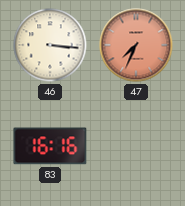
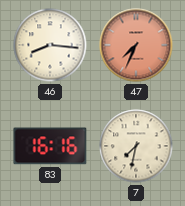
46: 3:16 -> 8:16 (50, 45)
7: none -> 7:32 (136, 146)
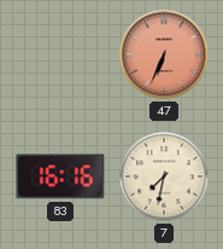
46: 8:16 -> none (50, 45)
47: 7:34 -> 6:34 (164, 54)
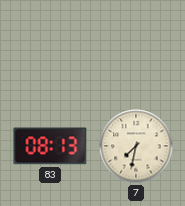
47: 6:34 -> none (164, 54)
83: 16:16 -> 08:13 (50, 146)
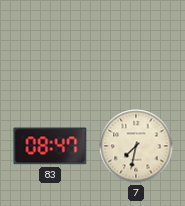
83: 08:13 -> 08:47 (50, 146)
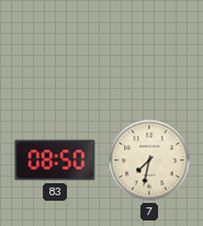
83: 08:47 -> 08:50 (55, 160)
